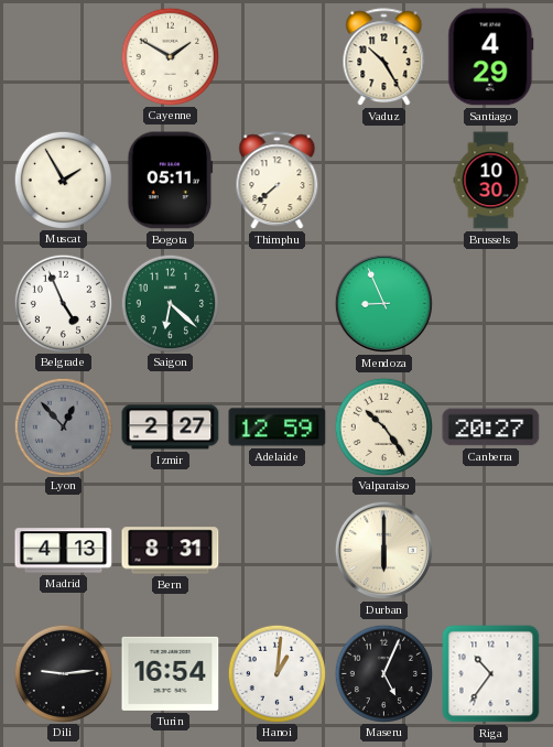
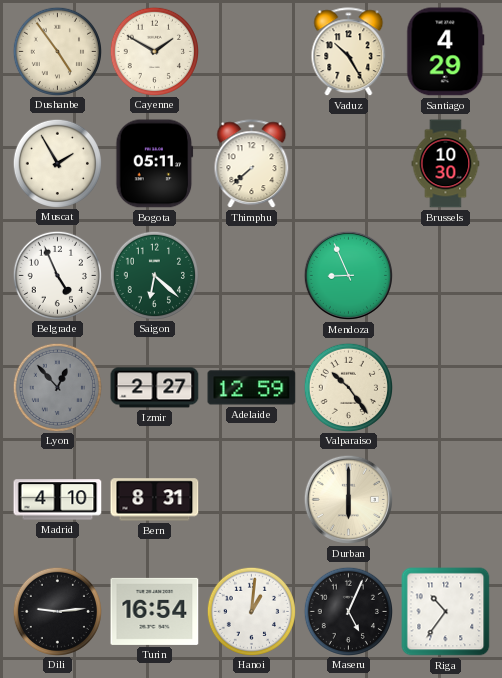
Dushanbe: none -> 4:54 (57, 51)
Canberra: 20:27 -> none (491, 427)
Madrid: 4:13 -> 4:10 (58, 500)
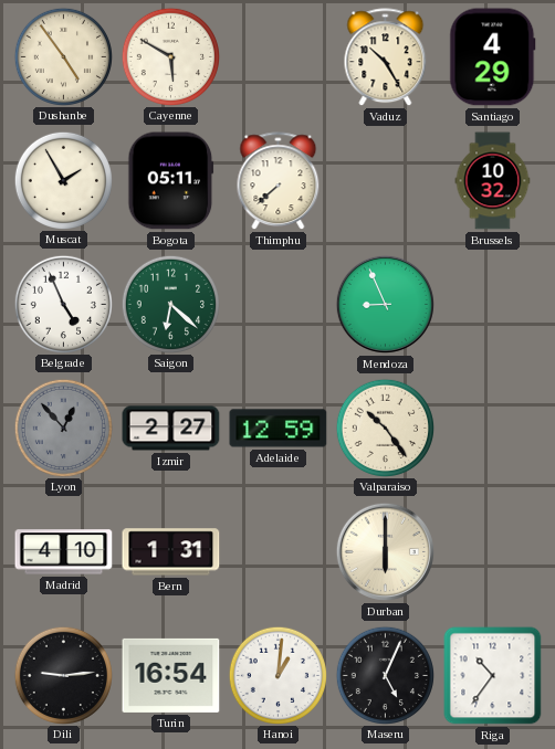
Cayenne: 1:50 -> 5:50 (170, 56)
Brussels: 10:30 -> 10:32 (493, 181)
Bern: 8:31 -> 1:31 (171, 552)
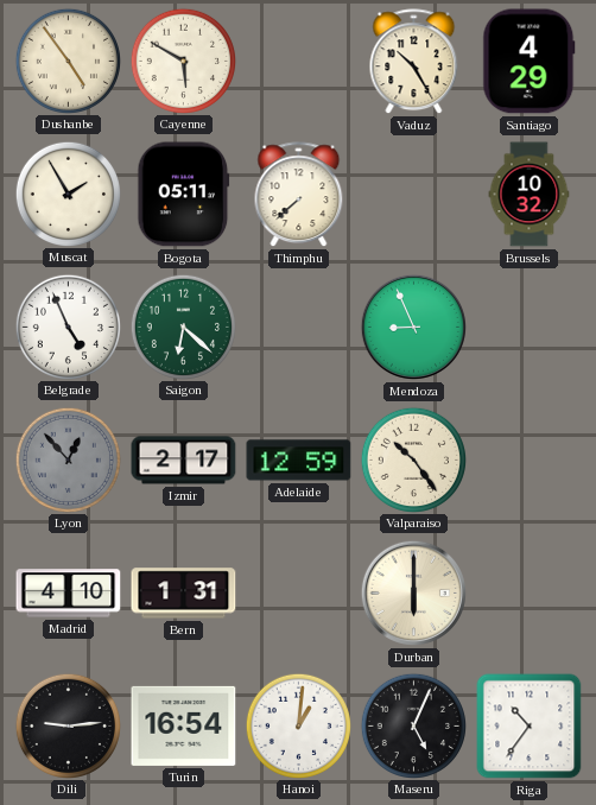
Izmir: 2:27 -> 2:17 (184, 461)
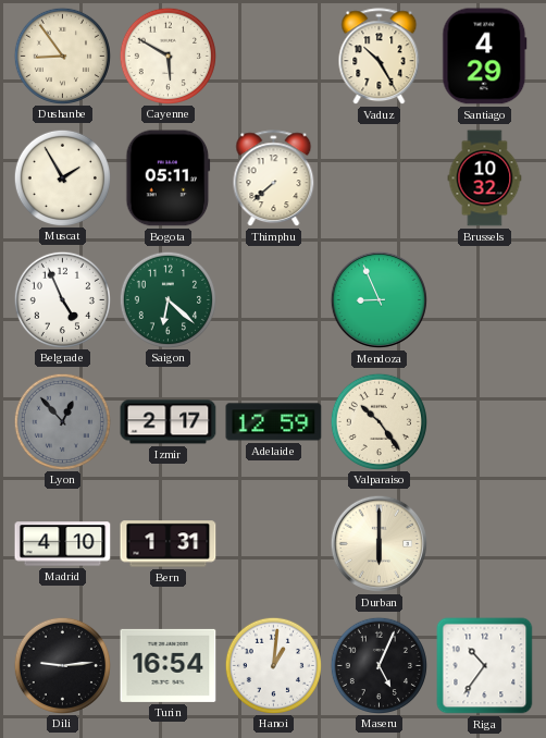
Dushanbe: 4:54 -> 8:54 (62, 56)
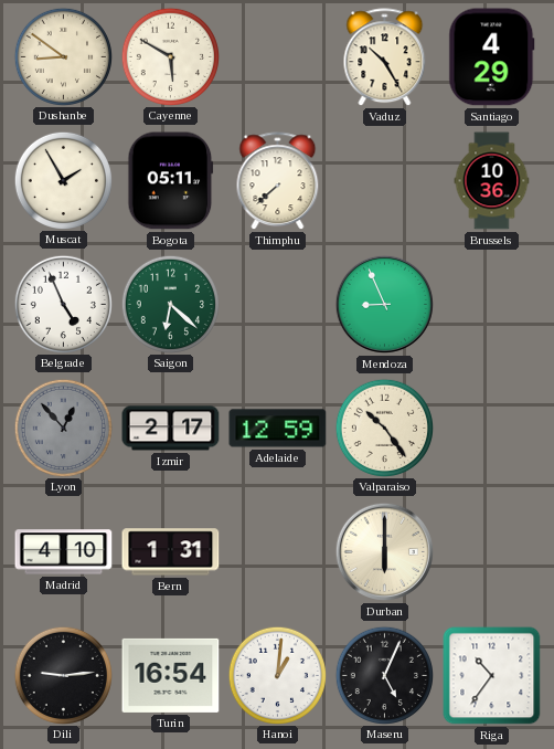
Dushanbe: 8:54 -> 8:51 (63, 56)
Brussels: 10:32 -> 10:36 (492, 181)
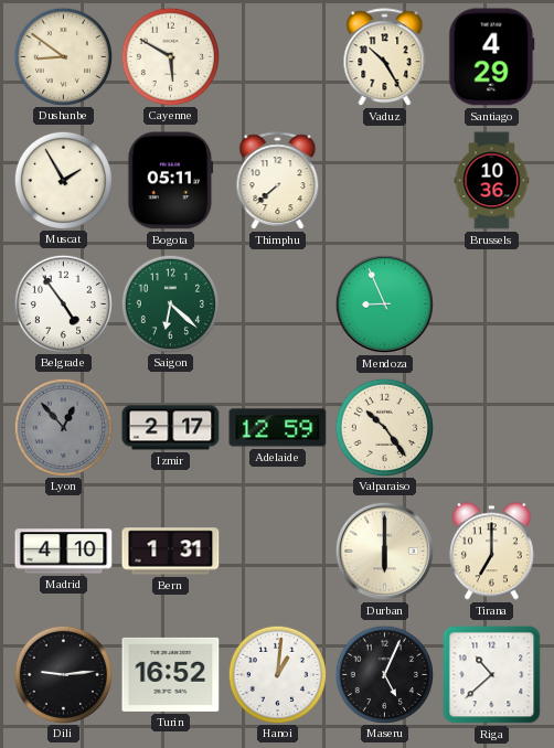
Belgrade: 4:56 -> 4:54 (63, 303)
Tirana: none -> 7:00 (491, 552)
Turin: 16:54 -> 16:52 (171, 674)
Riga: 10:36 -> 10:38 (492, 675)
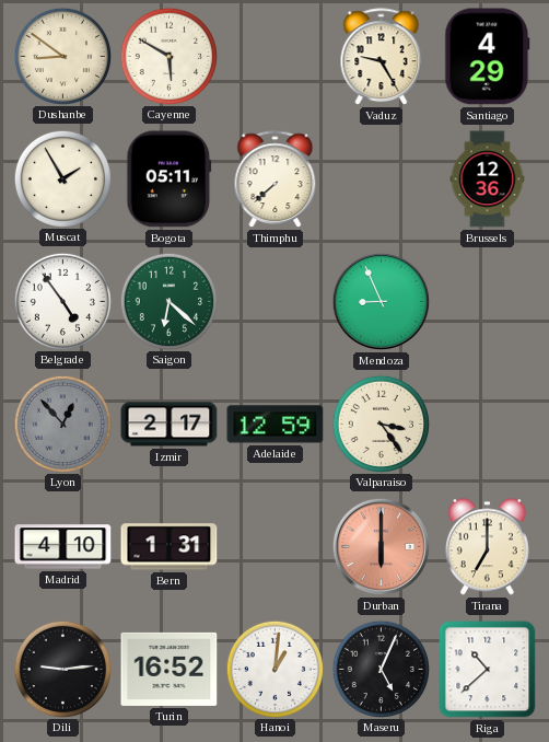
Vaduz: 10:25 -> 9:25 (382, 57)
Brussels: 10:36 -> 12:36 (488, 179)
Valparaiso: 10:24 -> 3:24 (381, 424)
Durban dial: cream -> salmon (381, 546)
